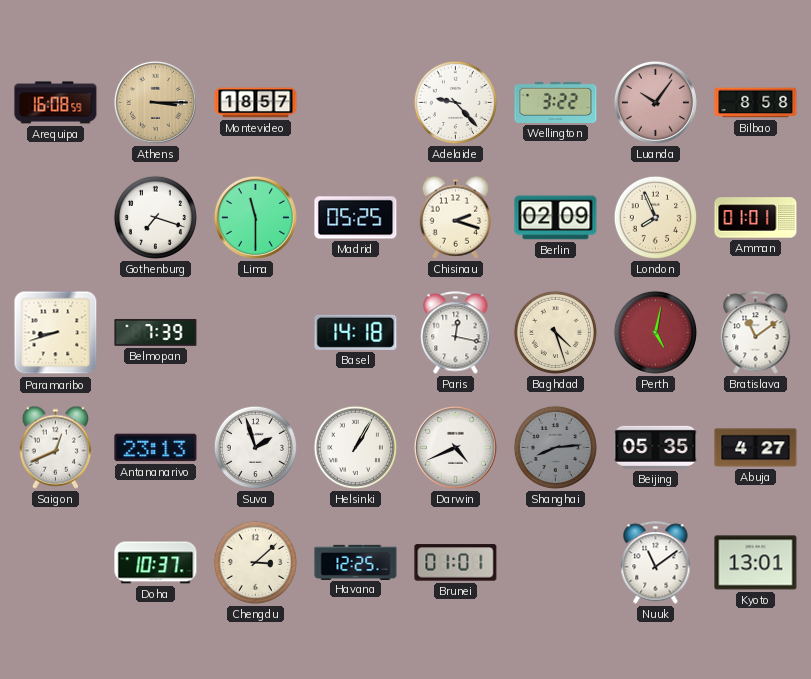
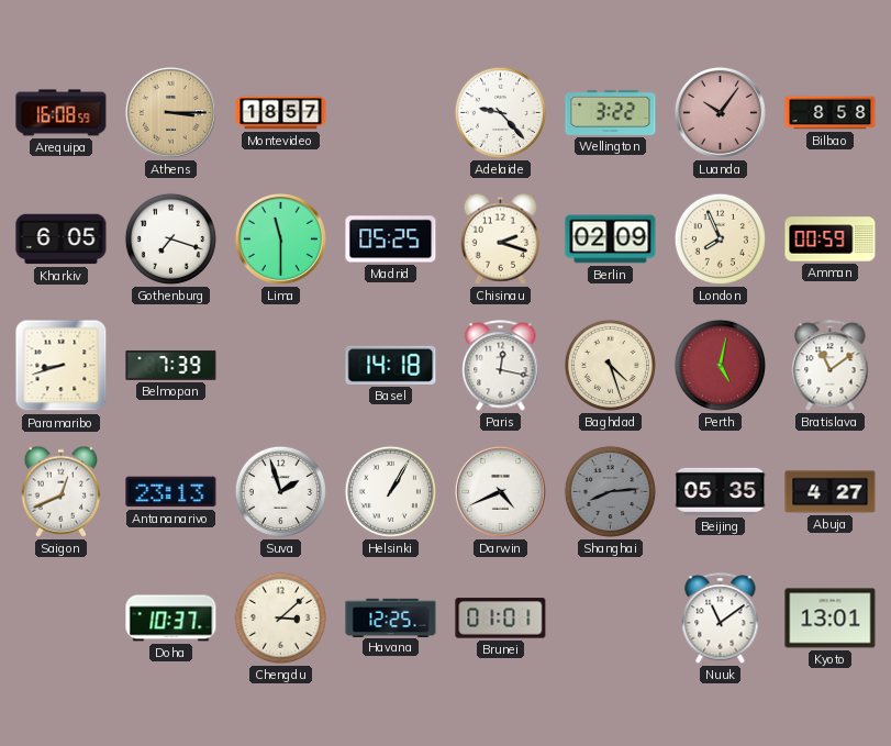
Kharkiv: none -> 6:05 (62, 240)
Amman: 01:01 -> 00:59 (831, 240)
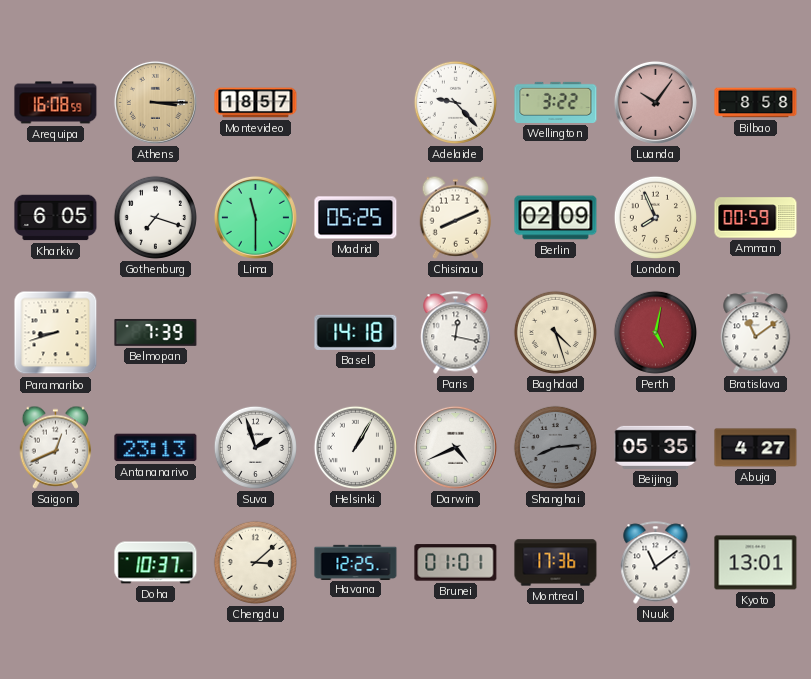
Chisinau: 2:18 -> 8:11 (456, 217)
Montreal: none -> 17:36 (556, 563)
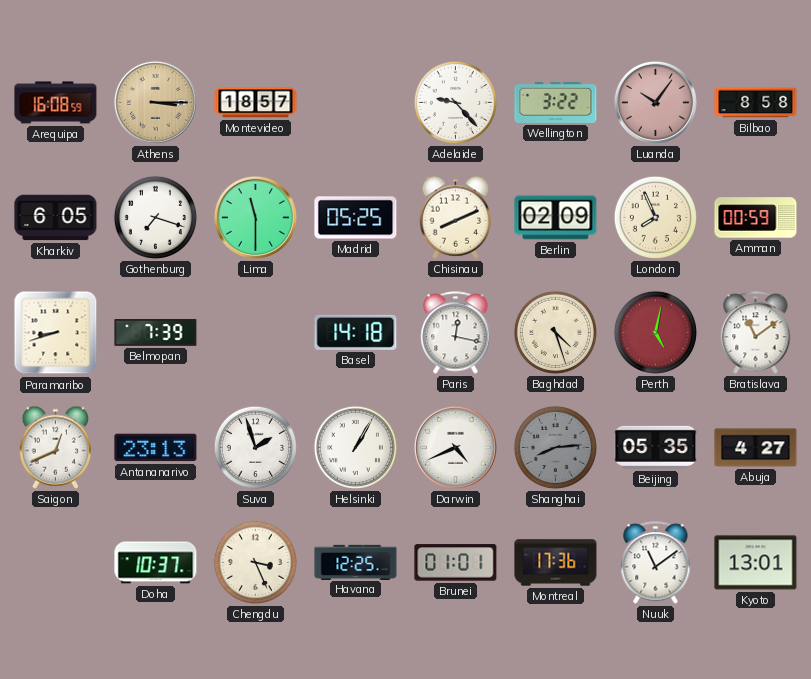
Chengdu: 3:08 -> 3:26 (255, 562)
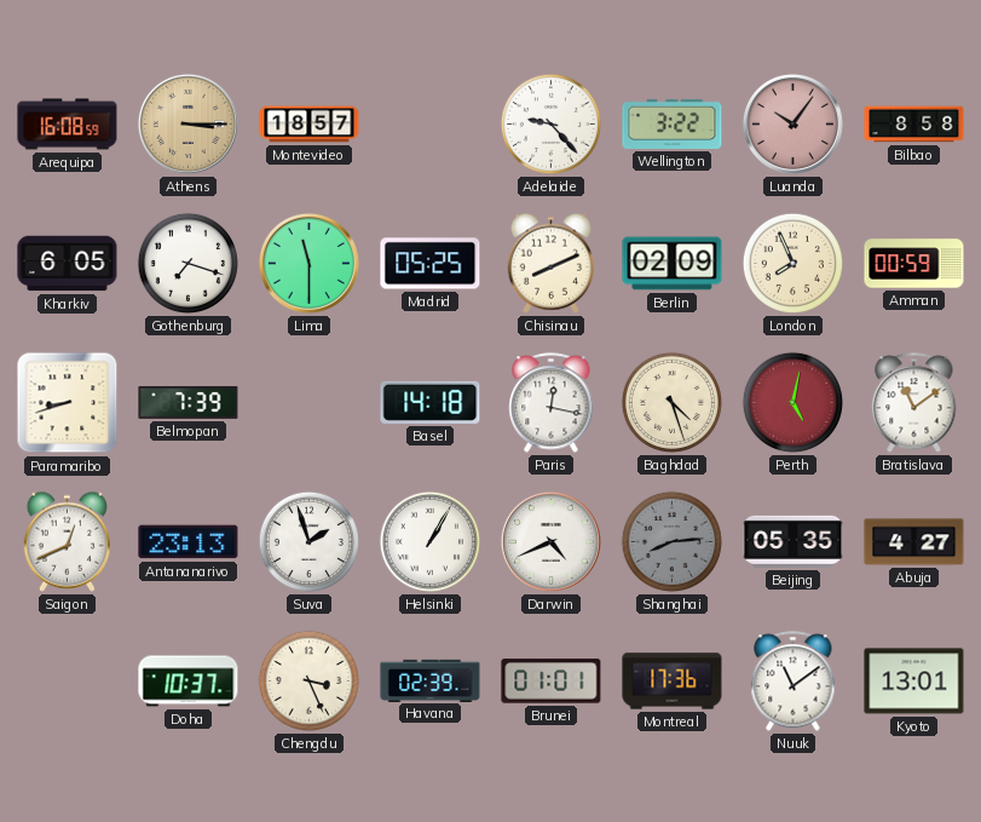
Havana: 12:25 -> 02:39 (431, 680)
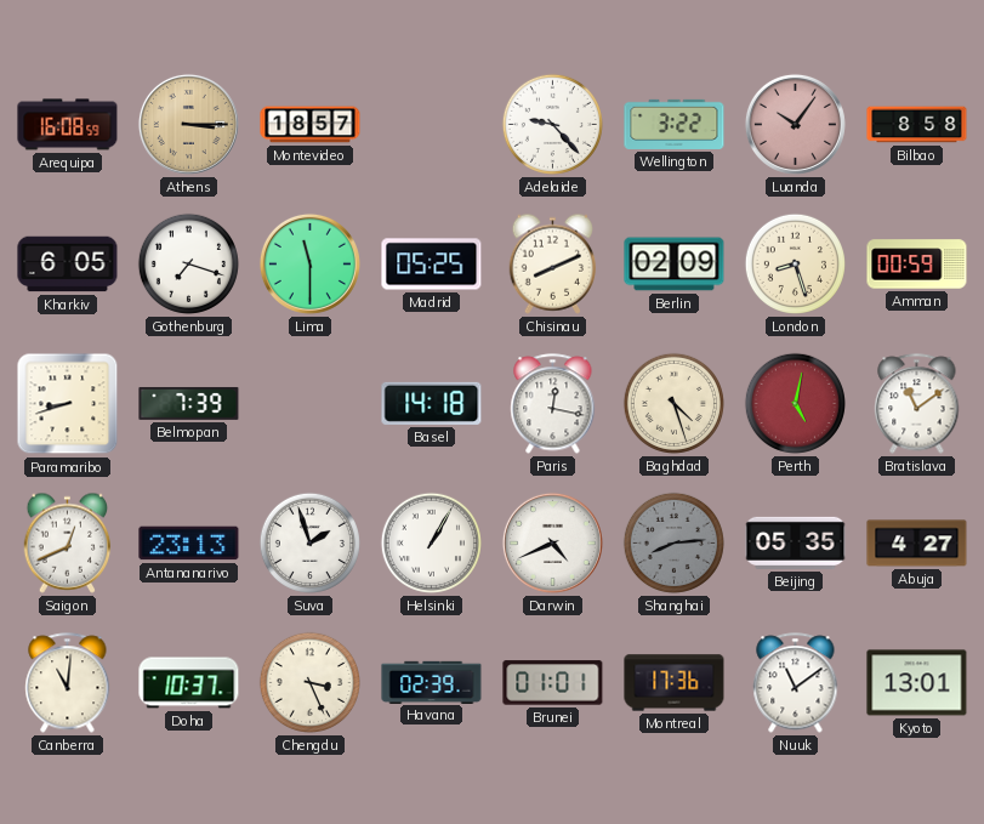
London: 7:56 -> 8:27 (795, 263)
Canberra: none -> 11:01 (68, 683)
